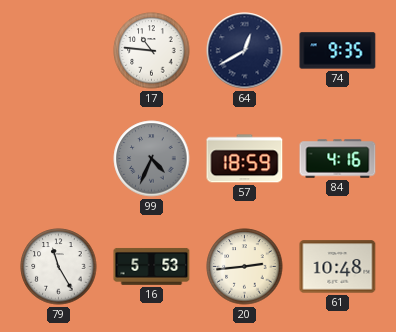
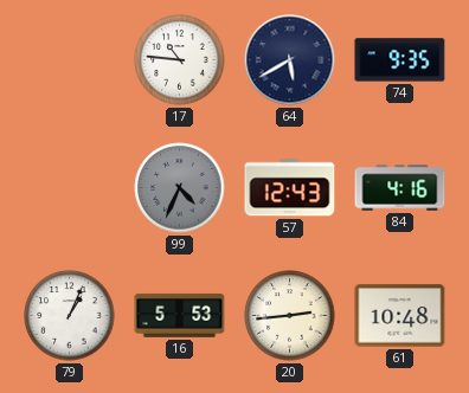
64: 12:40 -> 5:40 (290, 60)
57: 18:59 -> 12:43 (290, 188)
79: 11:25 -> 1:04 (70, 316)
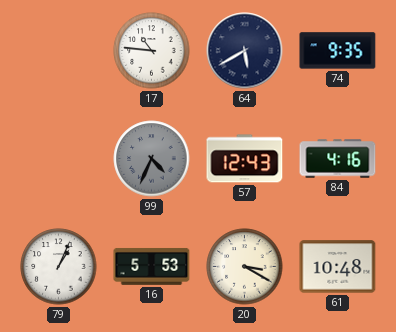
20: 2:44 -> 3:20 (245, 267)
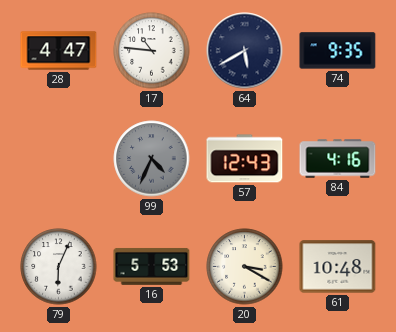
28: none -> 4:47 (59, 51)
79: 1:04 -> 6:04 (59, 267)
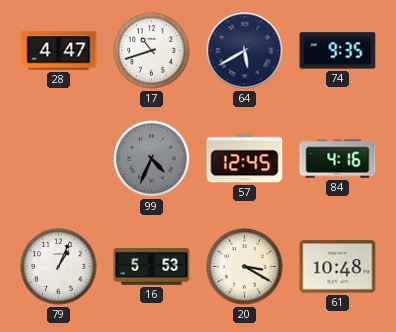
17: 10:46 -> 10:42 (152, 51)
57: 12:43 -> 12:45 (245, 159)
79: 6:04 -> 1:04 (59, 267)
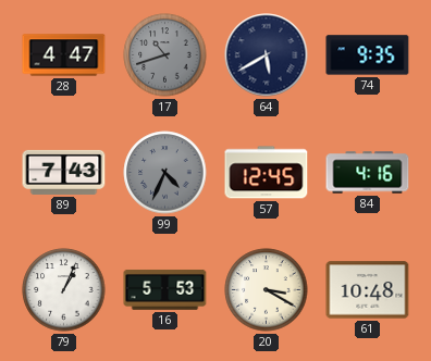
17 dial: white -> grey (165, 55)
89: none -> 7:43 (64, 172)
